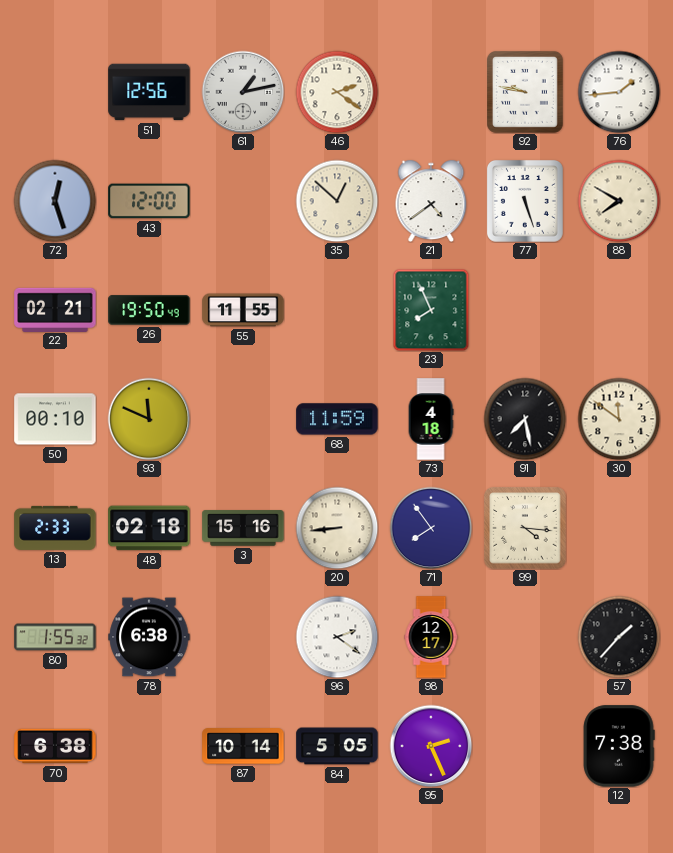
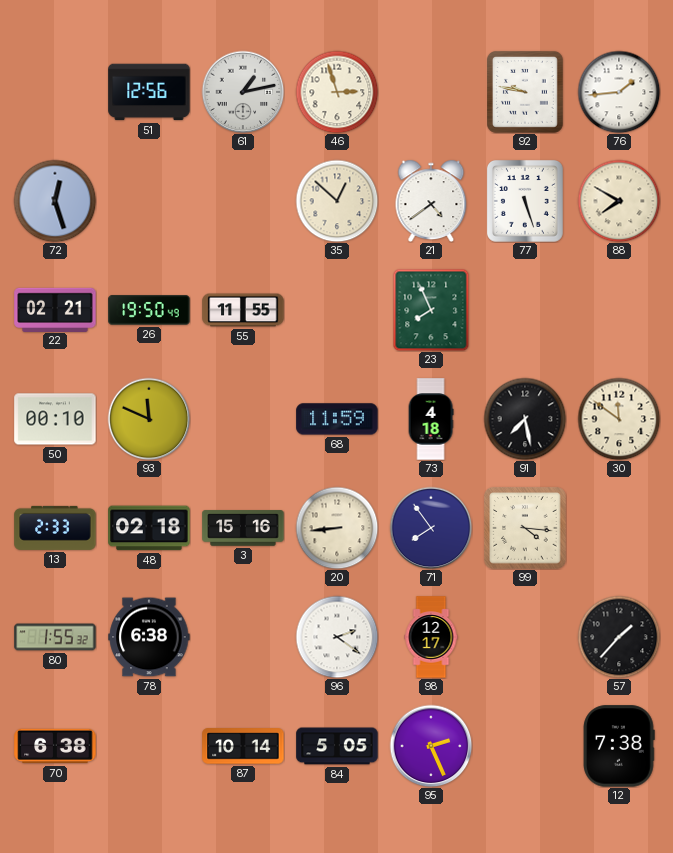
46: 2:21 -> 2:57 (337, 92)
43: 12:00 -> none (149, 201)
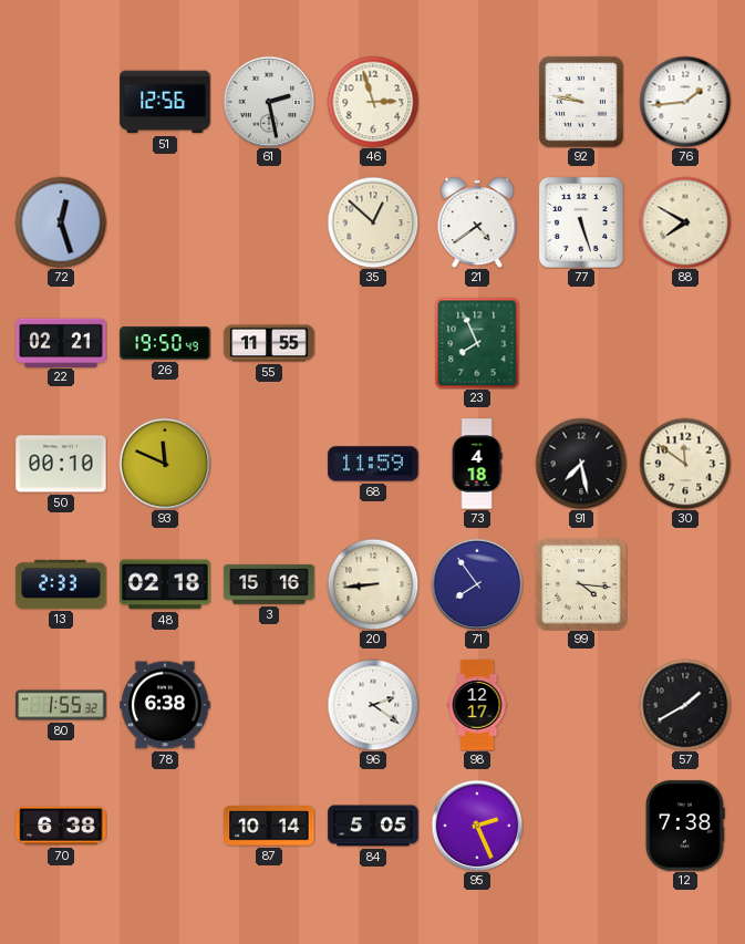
61: 1:13 -> 2:28 (269, 102)
57: 1:37 -> 1:40 (685, 705)
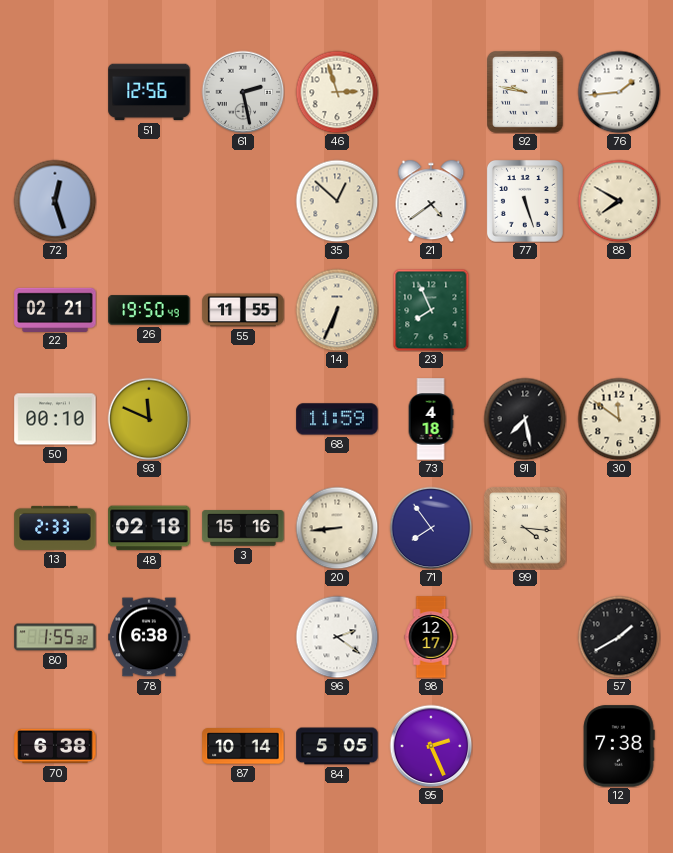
14: none -> 6:34 (337, 310)
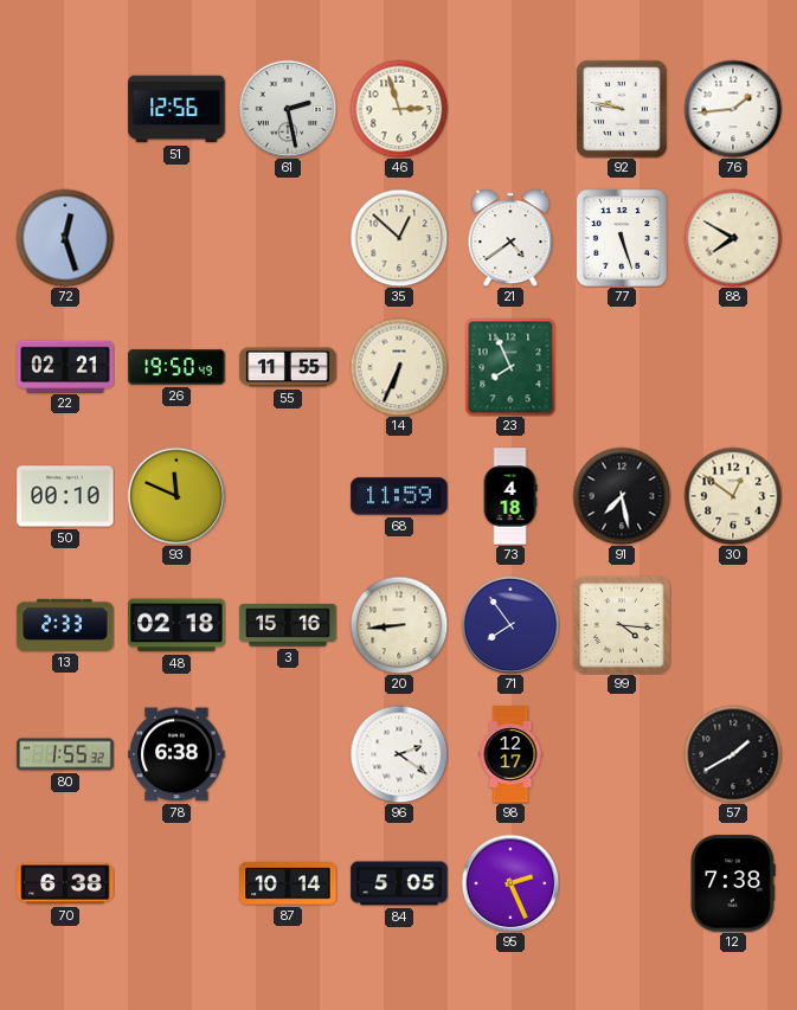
30: 11:51 -> 12:51 (733, 496)
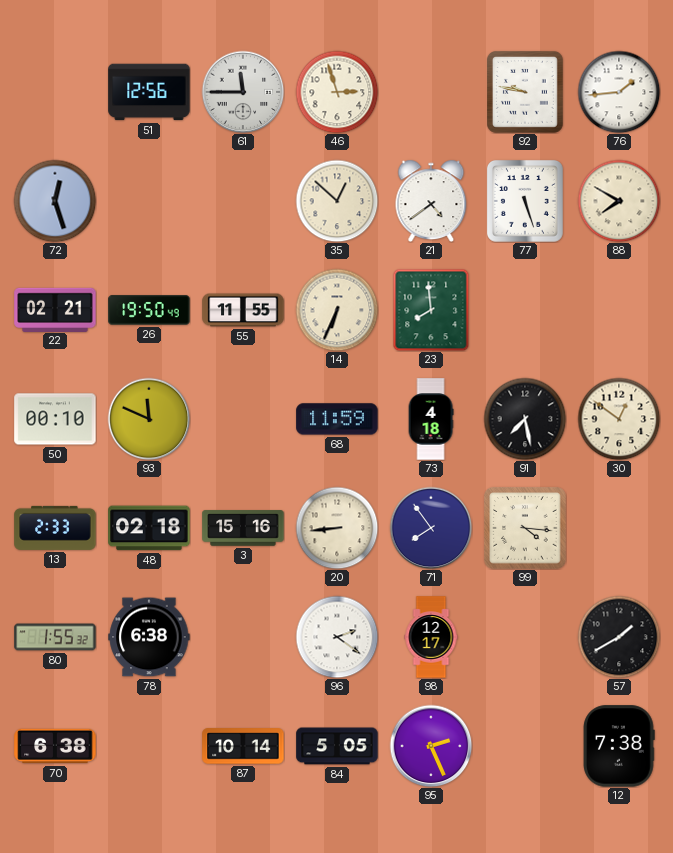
61: 2:28 -> 11:45 (243, 92)
23: 7:56 -> 7:59 (431, 310)
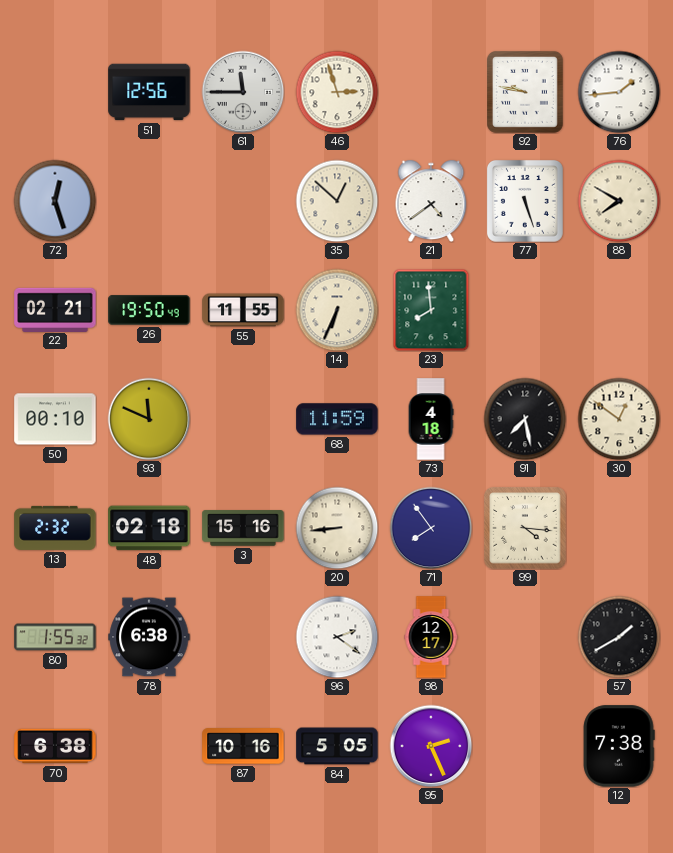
13: 2:33 -> 2:32 (55, 528)
87: 10:14 -> 10:16 (243, 746)
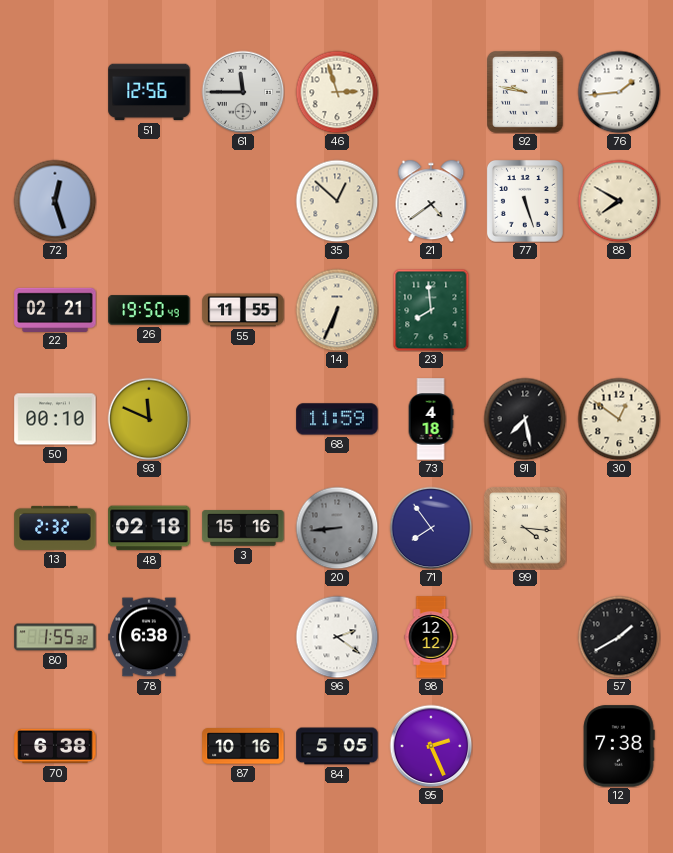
20 dial: cream -> grey (337, 528)
98: 12:17 -> 12:12 (431, 637)
